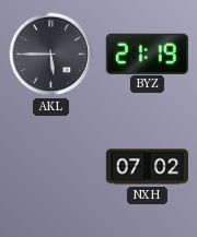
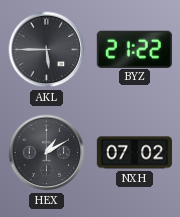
BYZ: 21:19 -> 21:22 (134, 49)
HEX: none -> 1:10 (47, 153)
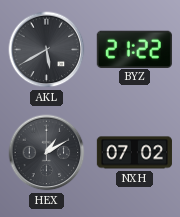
AKL: 5:45 -> 5:40 (47, 50)
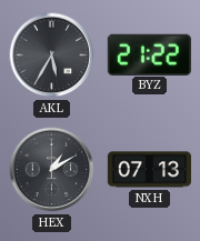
AKL: 5:40 -> 5:35 (52, 56)
NXH: 07:02 -> 07:13 (149, 170)
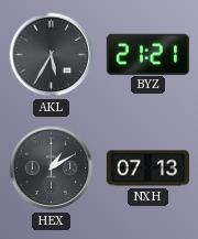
BYZ: 21:22 -> 21:21 (147, 54)
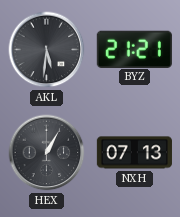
AKL: 5:35 -> 5:31 (47, 50)
HEX: 1:10 -> 1:05 (47, 153)
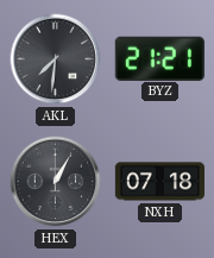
AKL: 5:31 -> 7:31 (56, 59)
NXH: 07:13 -> 07:18 (159, 182)
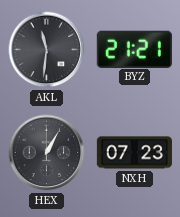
AKL: 7:31 -> 11:31 (47, 50)
NXH: 07:18 -> 07:23 (134, 153)
